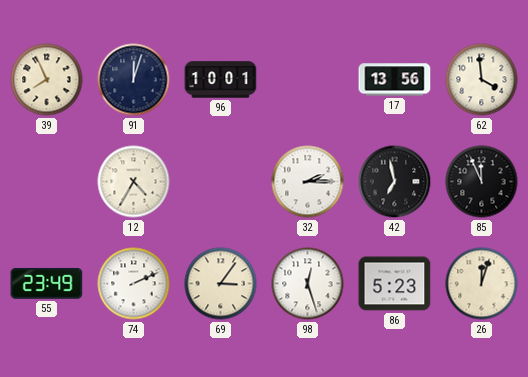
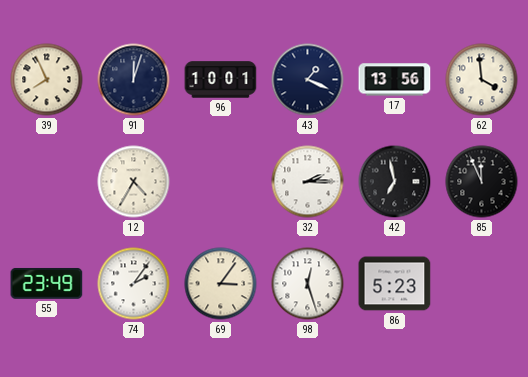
43: none -> 1:19 (308, 80)
74: 2:11 -> 2:06 (134, 284)
26: 12:03 -> none (482, 284)
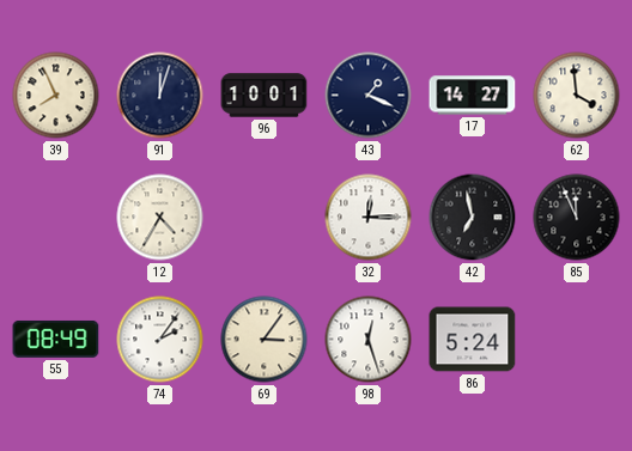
17: 13:56 -> 14:27 (473, 96)
32: 2:15 -> 12:15 (369, 218)
55: 23:49 -> 08:49 (56, 339)
86: 5:23 -> 5:24 (473, 340)
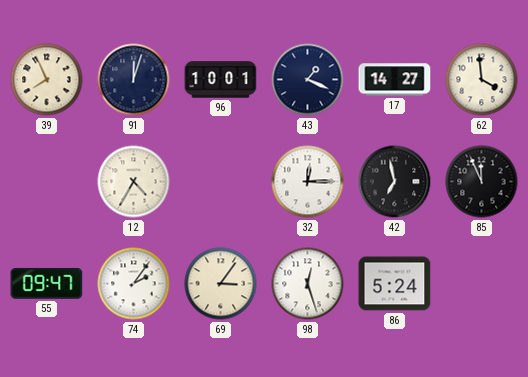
55: 08:49 -> 09:47 (47, 283)
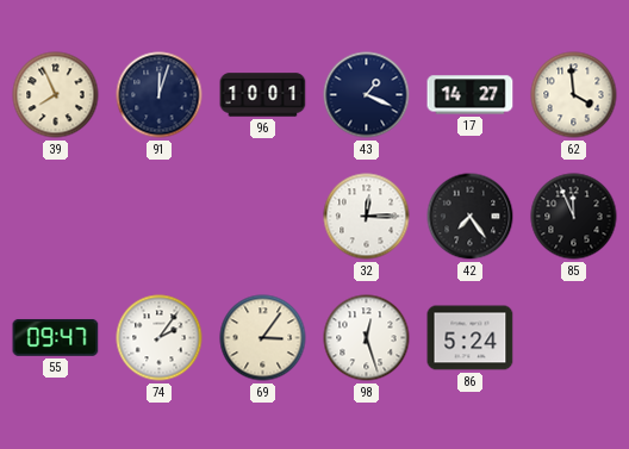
12: 4:35 -> none (134, 182)
42: 6:58 -> 7:24 (471, 217)
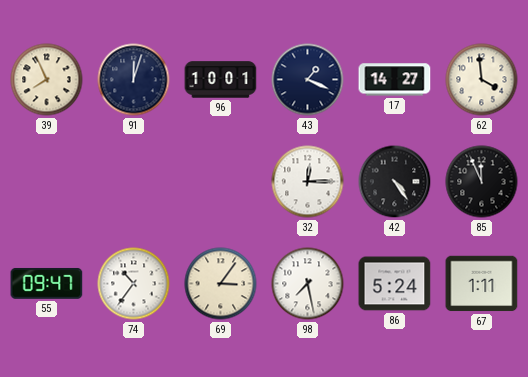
42: 7:24 -> 4:24 (395, 182)
74: 2:06 -> 10:36 (134, 284)
98: 12:27 -> 7:28 (308, 284)
67: none -> 1:11 (482, 284)
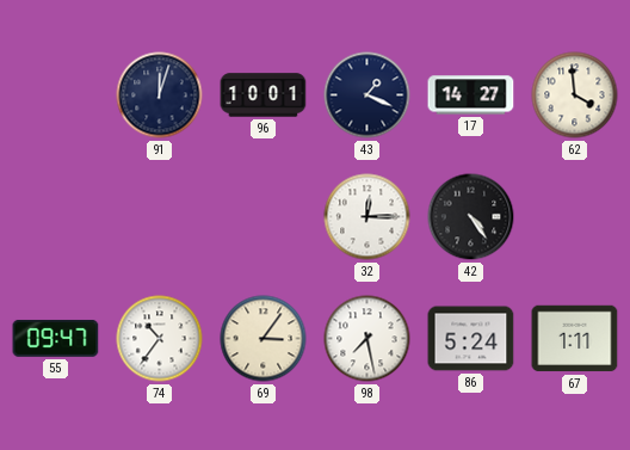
39: 7:56 -> none (47, 80)
85: 11:56 -> none (482, 182)
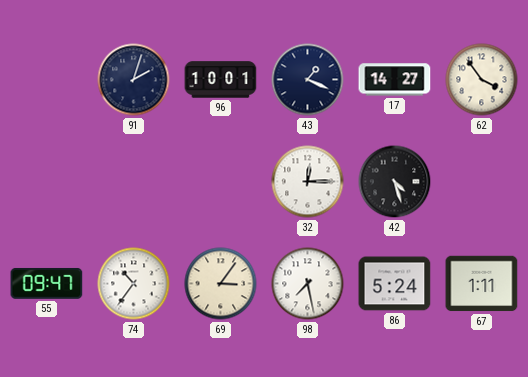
91: 12:03 -> 2:03 (134, 80)
62: 3:59 -> 3:54 (482, 80)
42: 4:24 -> 4:27 (395, 182)
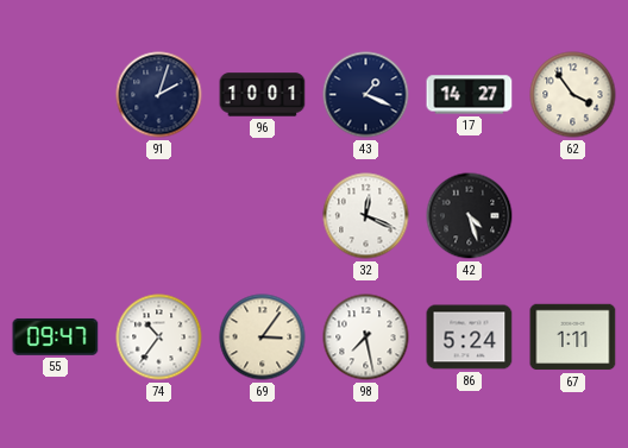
32: 12:15 -> 12:19 (366, 216)
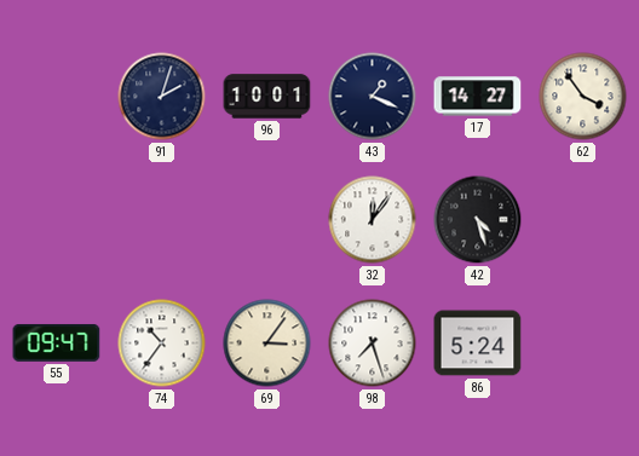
32: 12:19 -> 12:06 (373, 220)
98: 7:28 -> 7:27 (373, 344)
67: 1:11 -> none (573, 337)
